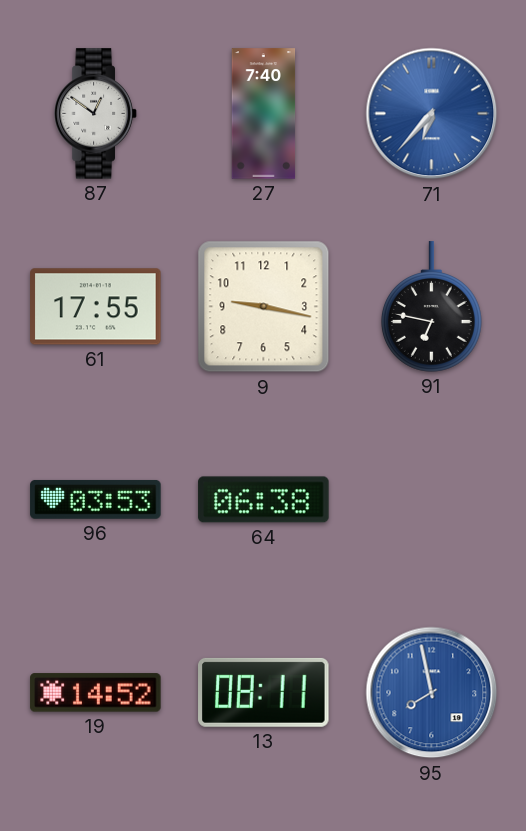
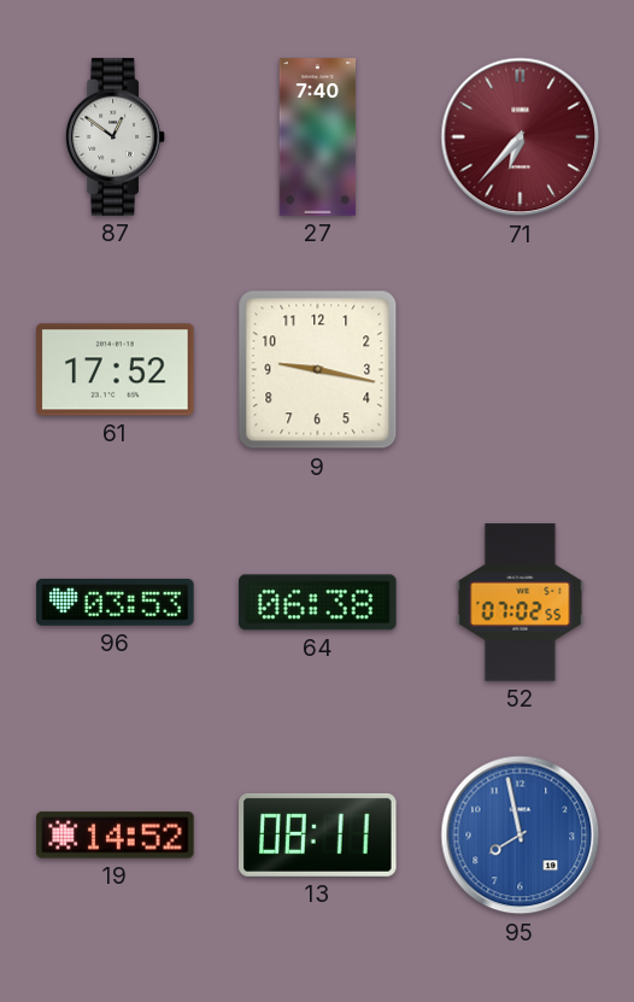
71 dial: blue -> burgundy (521, 137)
61: 17:55 -> 17:52 (116, 370)
91: 6:47 -> none (431, 307)
52: none -> 07:02 (521, 603)
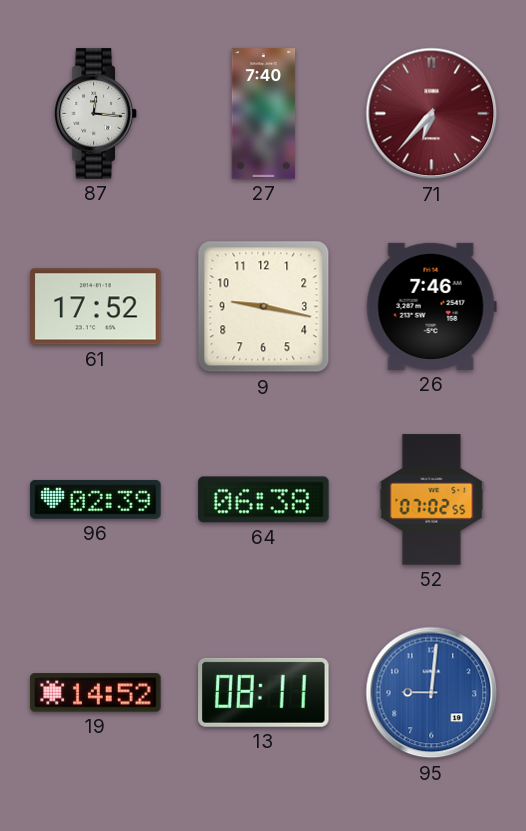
87: 12:51 -> 12:16 (96, 114)
26: none -> 7:46 (431, 306)
96: 03:53 -> 02:39 (96, 499)
95: 7:58 -> 9:01 (432, 693)
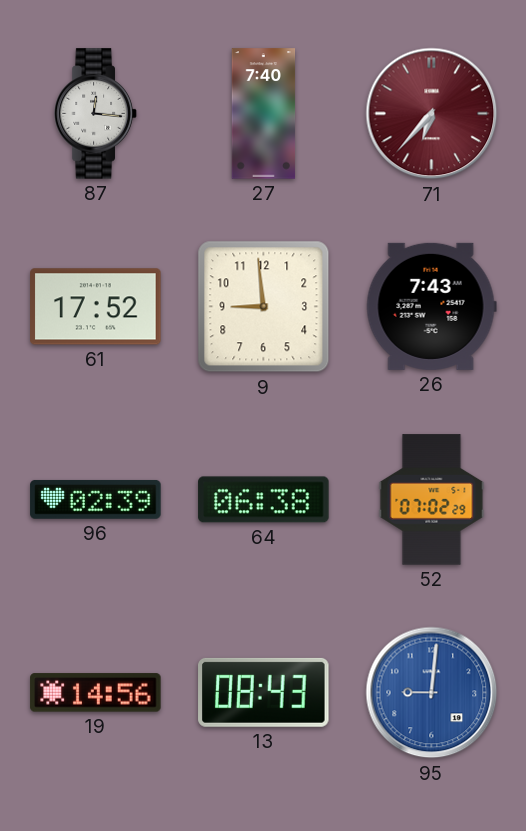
9: 9:17 -> 8:59 (264, 307)
26: 7:46 -> 7:43 (431, 306)
52: 07:02:55 -> 07:02:29 (432, 500)
19: 14:52 -> 14:56 (96, 693)
13: 08:11 -> 08:43 (264, 692)
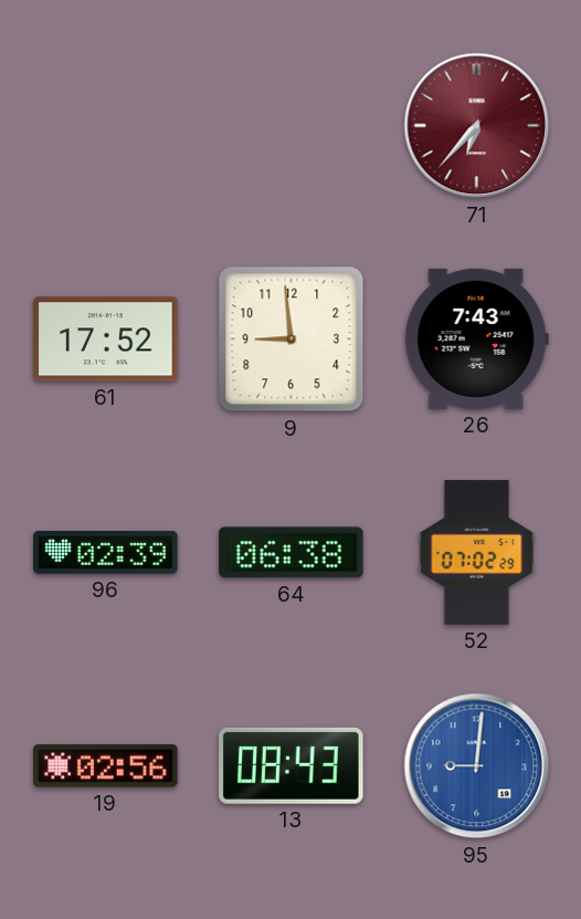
87: 12:16 -> none (96, 114)
27: 7:40 -> none (264, 114)
19: 14:56 -> 02:56 (106, 766)
